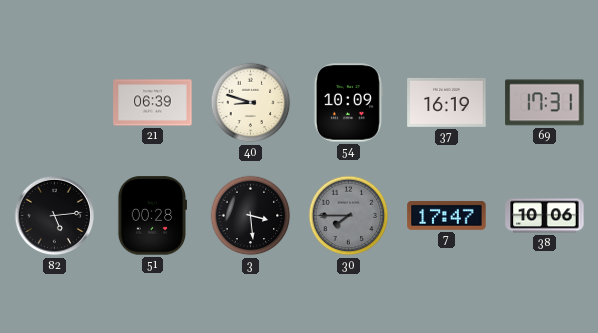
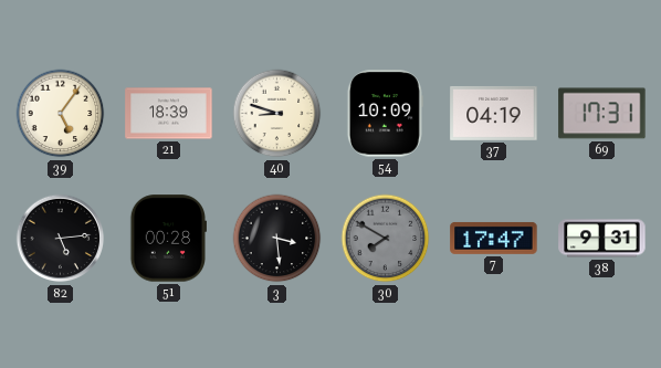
39: none -> 5:06 (61, 114)
21: 06:39 -> 18:39 (169, 114)
37: 16:19 -> 04:19 (494, 113)
30: 7:45 -> 7:50 (386, 239)
38: 10:06 -> 9:31 (602, 239)
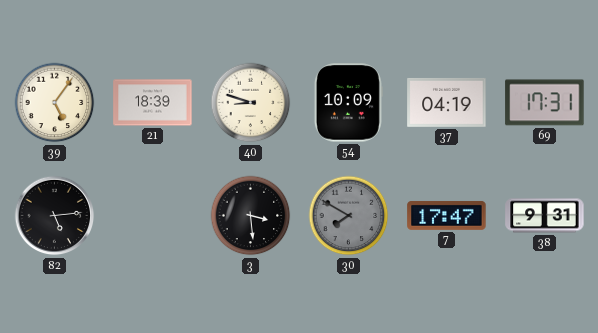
51: 00:28 -> none (169, 239)
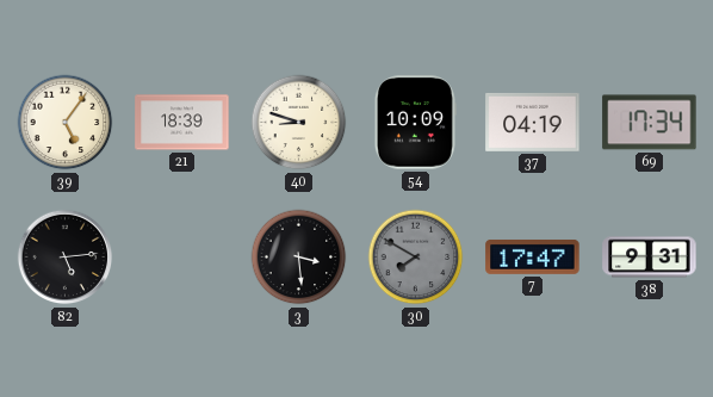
69: 17:31 -> 17:34 (650, 123)
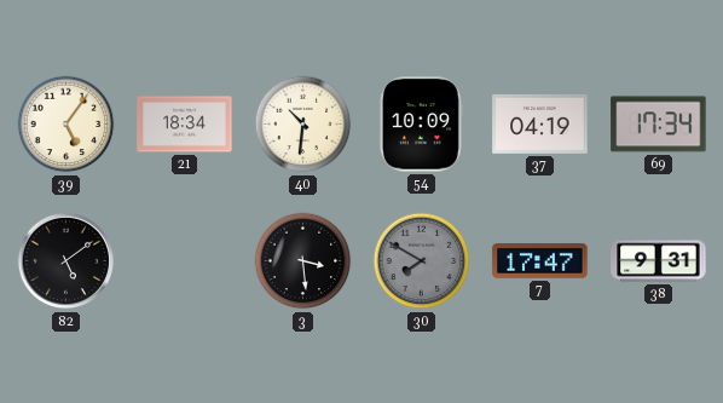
21: 18:39 -> 18:34 (185, 125)
40: 8:48 -> 10:31 (303, 125)
82: 5:14 -> 5:09 (66, 261)
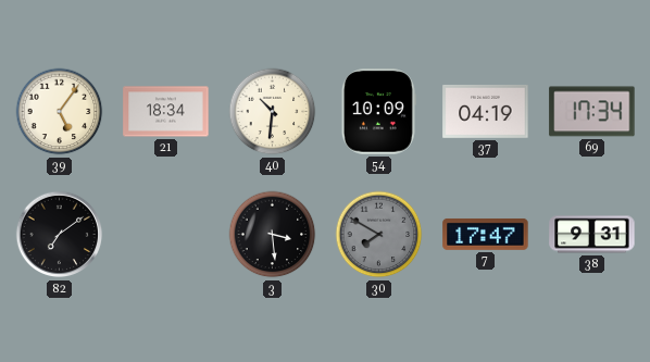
82: 5:09 -> 7:09 (60, 235)
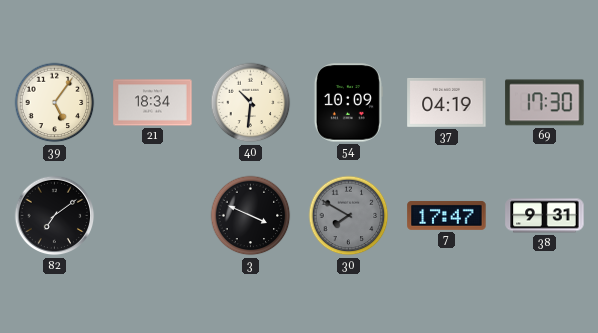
69: 17:34 -> 17:30 (545, 103)
3: 3:29 -> 3:49 (251, 216)
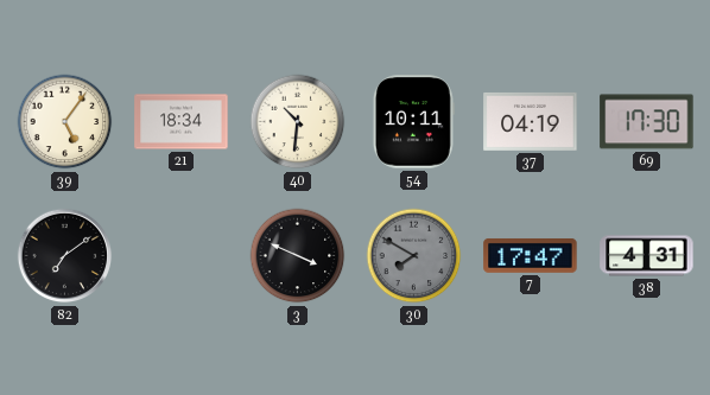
54: 10:09 -> 10:11 (413, 122)
38: 9:31 -> 4:31 (647, 256)
